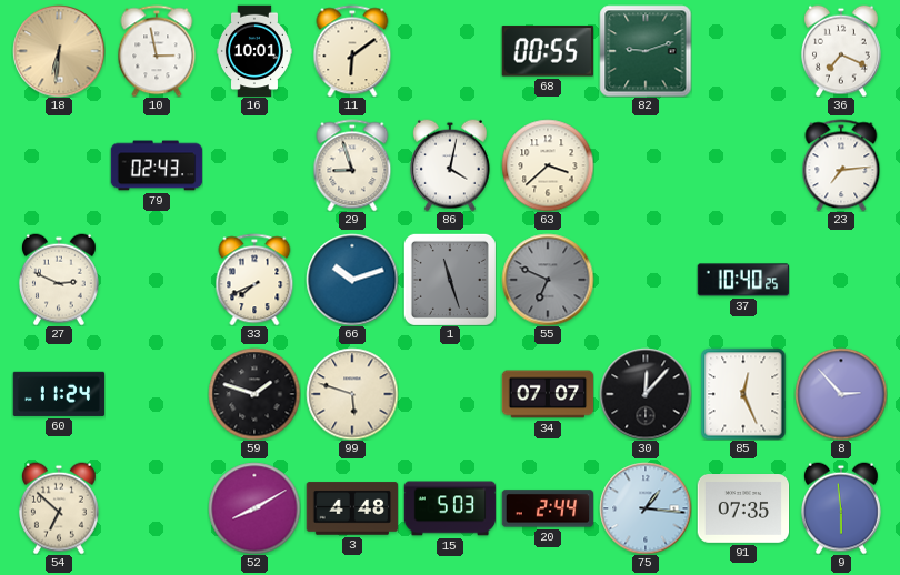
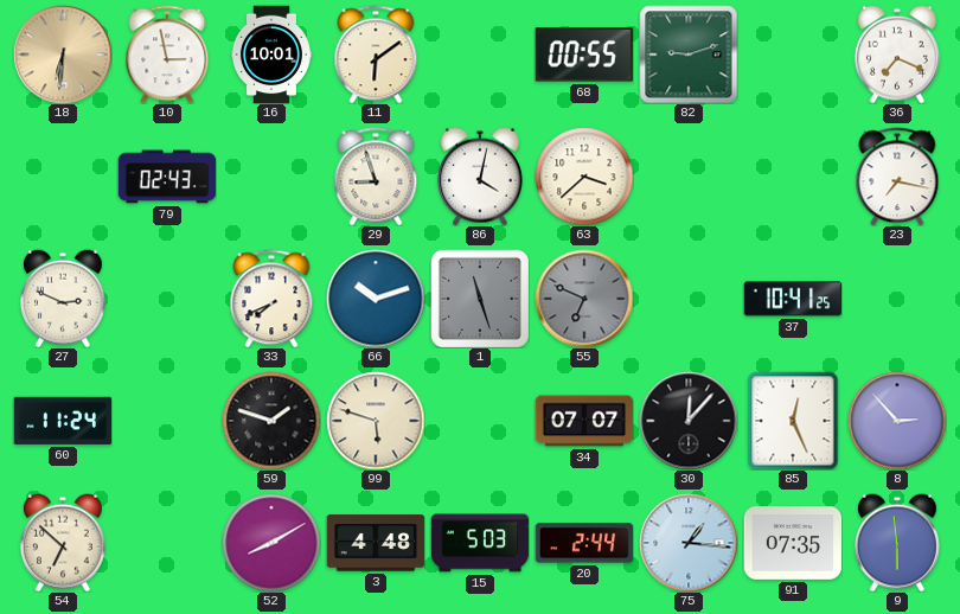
23: 7:14 -> 7:17 (897, 177)
37: 10:40 -> 10:41 (793, 299)
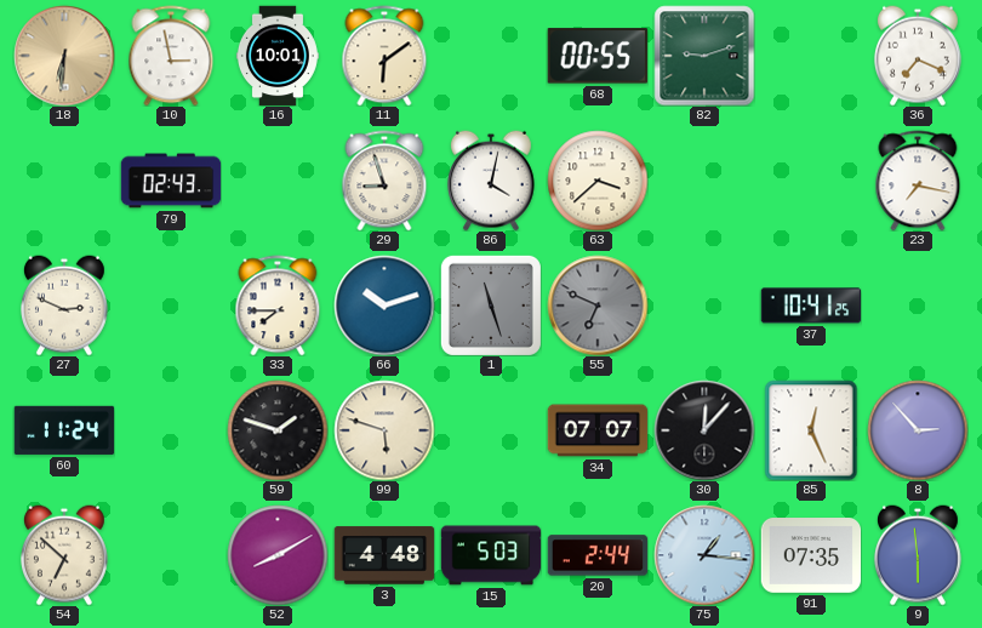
33: 7:41 -> 7:45 (278, 306)
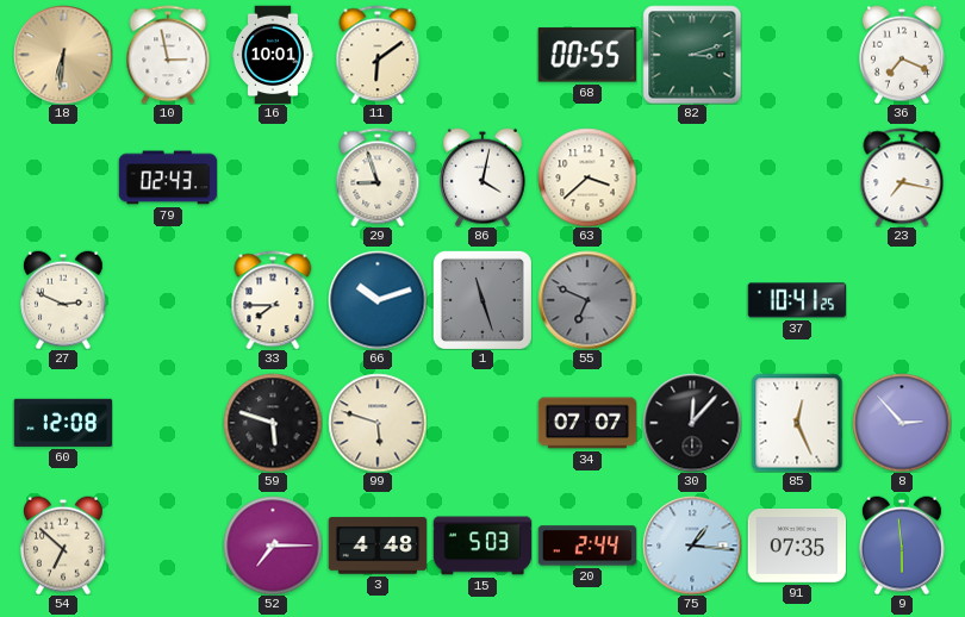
82: 9:12 -> 3:12 (692, 55)
60: 11:24 -> 12:08 (63, 423)
59: 1:48 -> 5:48 (273, 423)
52: 8:10 -> 7:15 (273, 546)
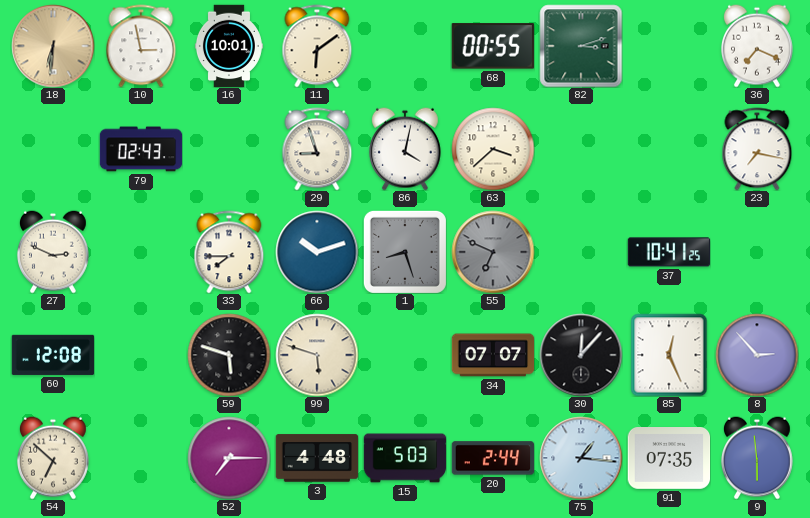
1: 11:27 -> 8:27 (405, 252)
